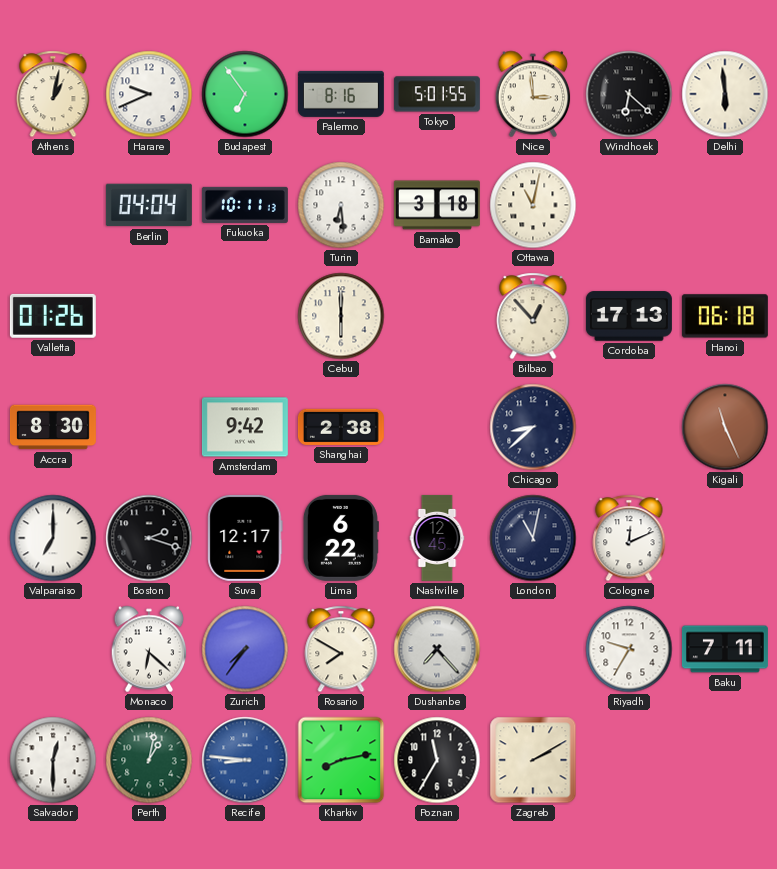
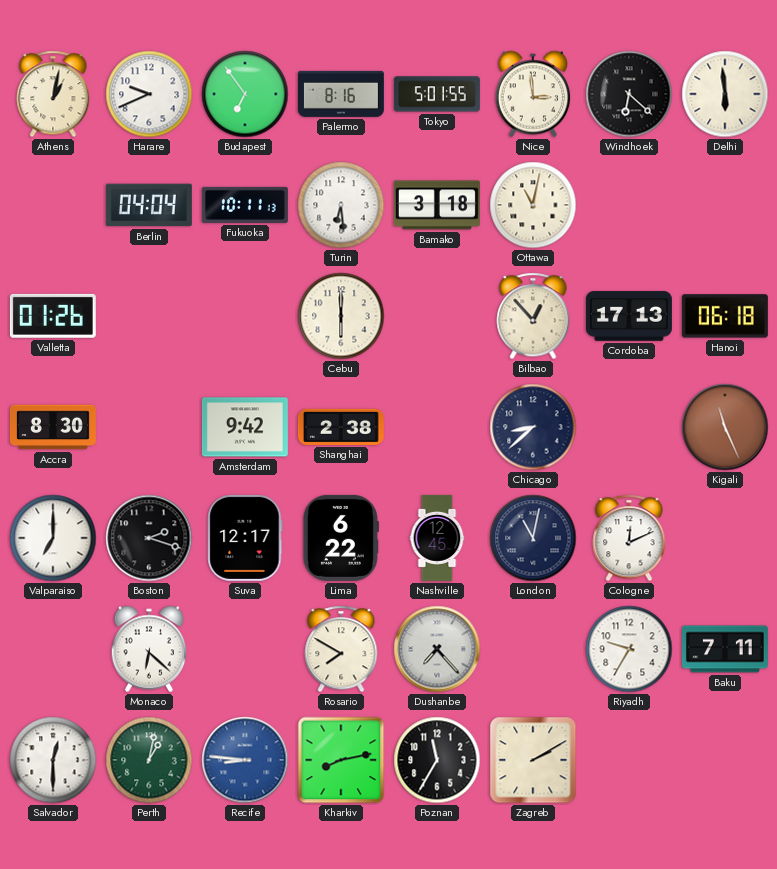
Zurich: 7:36 -> none (245, 649)
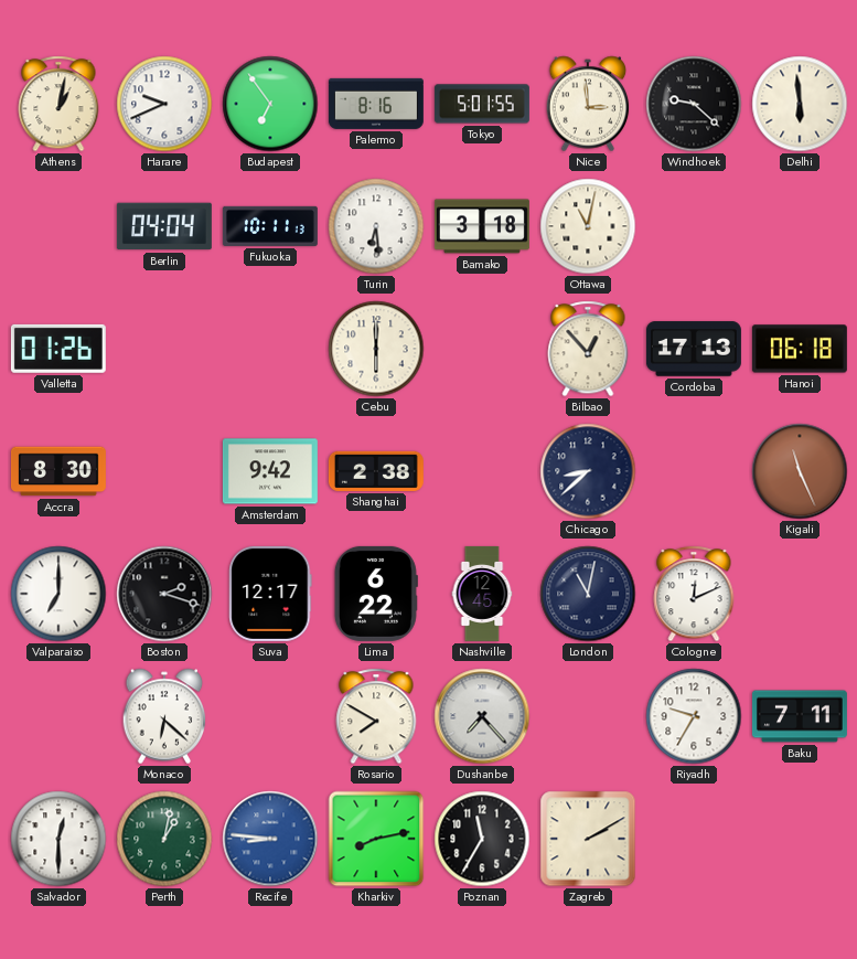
Windhoek: 6:22 -> 9:22 (694, 104)
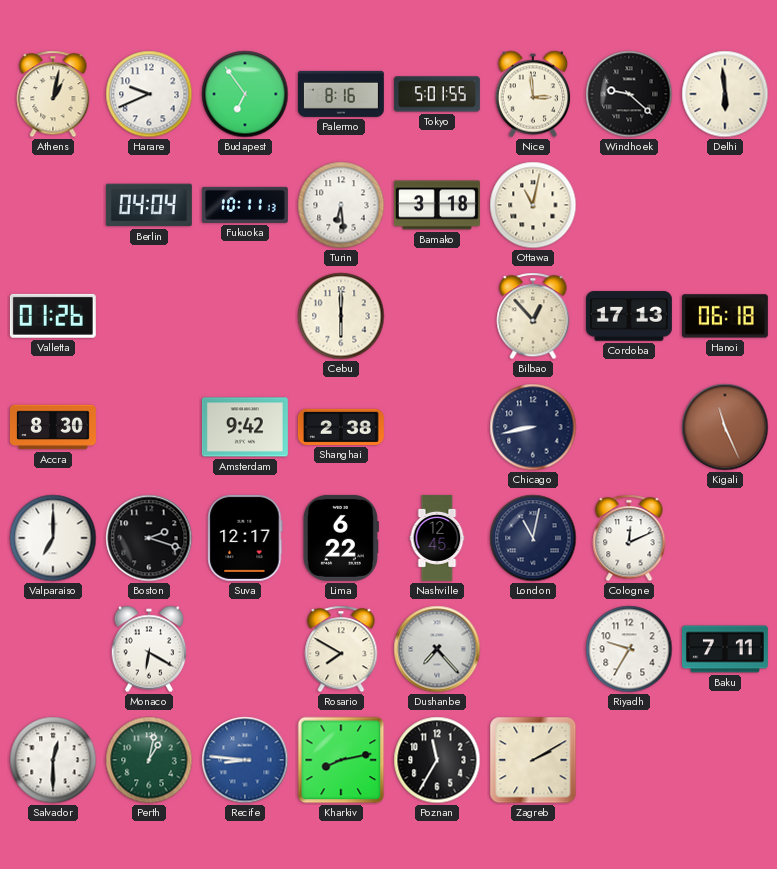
Chicago: 8:38 -> 8:43 (533, 427)
Monaco: 6:22 -> 6:20 (149, 649)
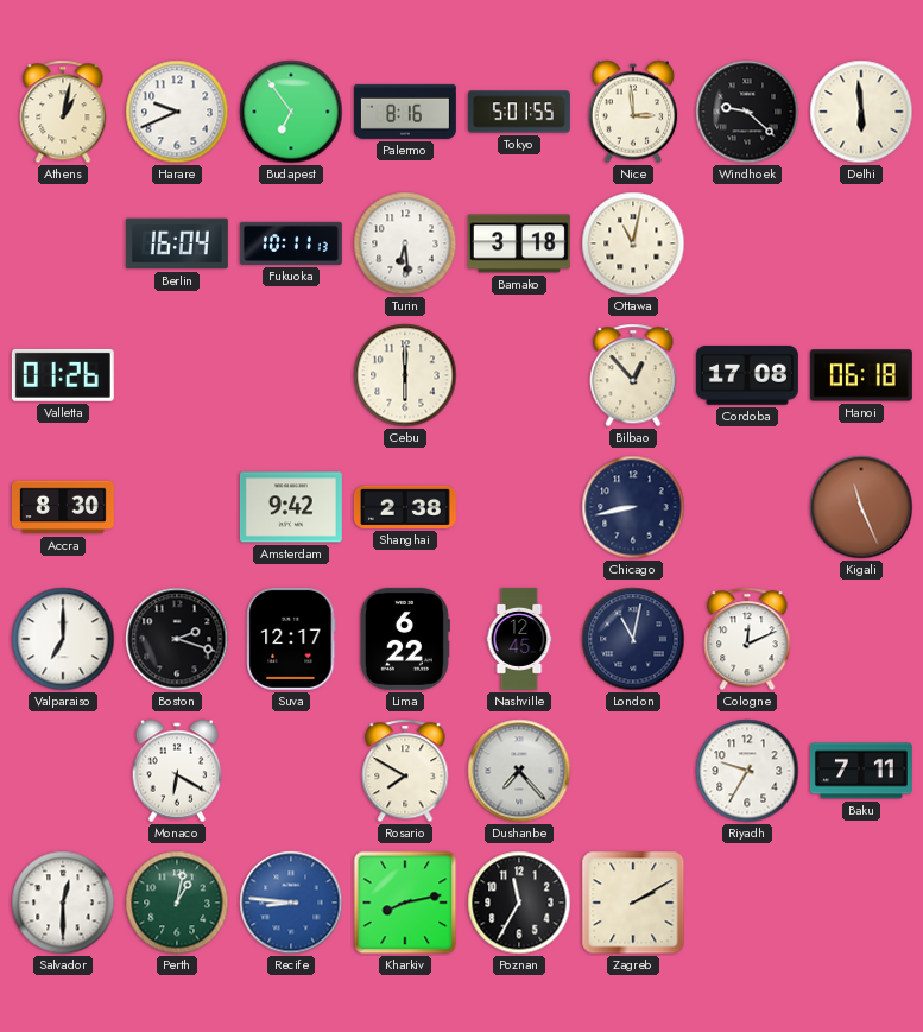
Berlin: 04:04 -> 16:04 (177, 243)
Cordoba: 17:13 -> 17:08 (747, 375)
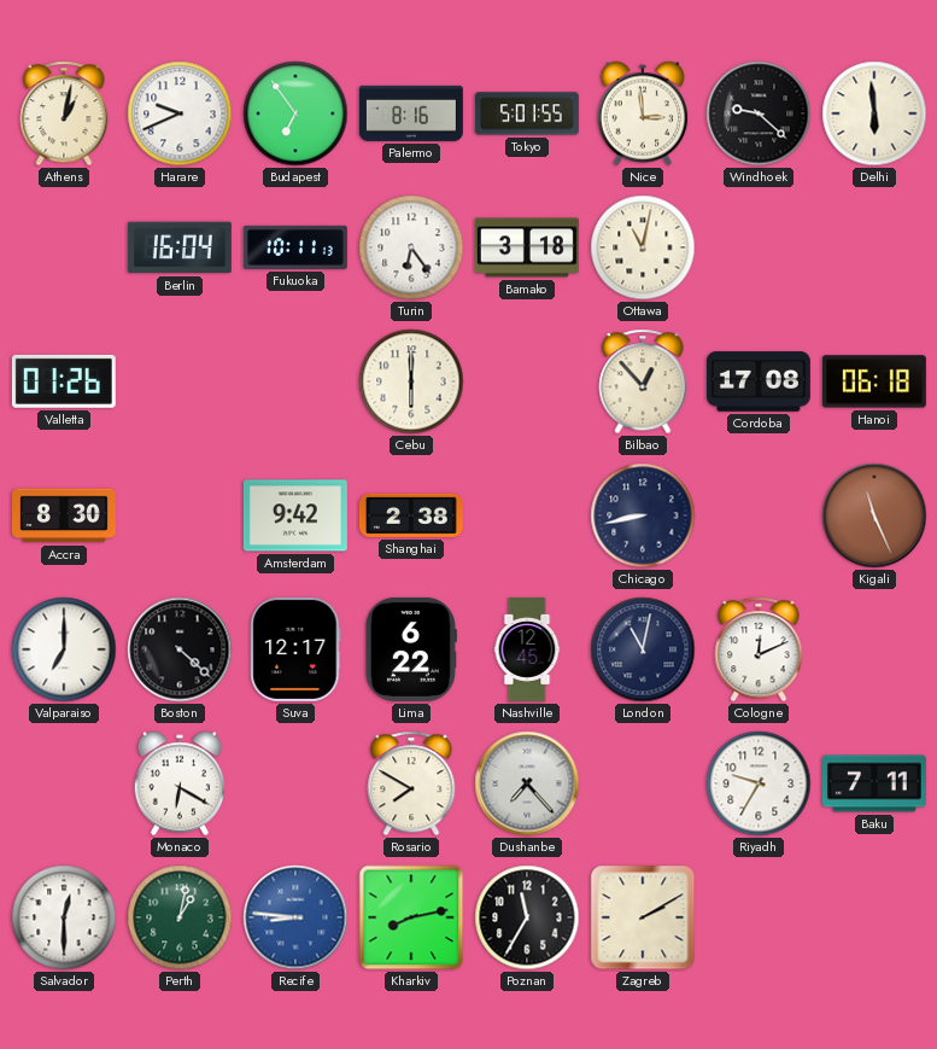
Turin: 6:29 -> 6:24 (411, 247)
Boston: 2:18 -> 4:22 (180, 649)
